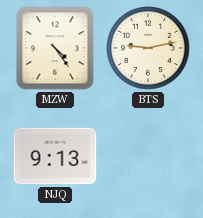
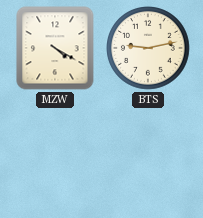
MZW: 4:24 -> 4:20 (55, 48)
NJQ: 9:13 -> none (55, 156)
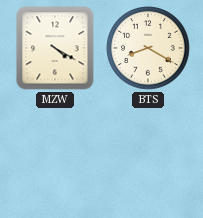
BTS: 9:13 -> 8:20 (149, 49)
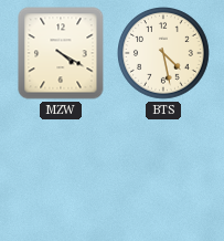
BTS: 8:20 -> 4:28 (164, 54)
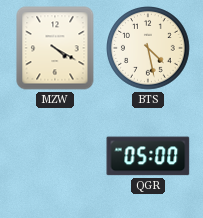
QGR: none -> 05:00 (148, 156)
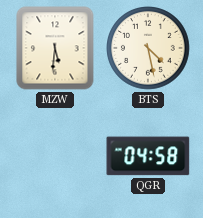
MZW: 4:20 -> 5:31 (55, 48)
QGR: 05:00 -> 04:58 (148, 156)
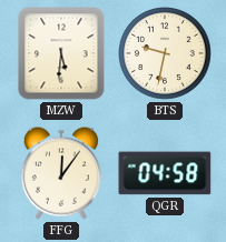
BTS: 4:28 -> 9:32 (166, 54)
FFG: none -> 12:06 (61, 173)
